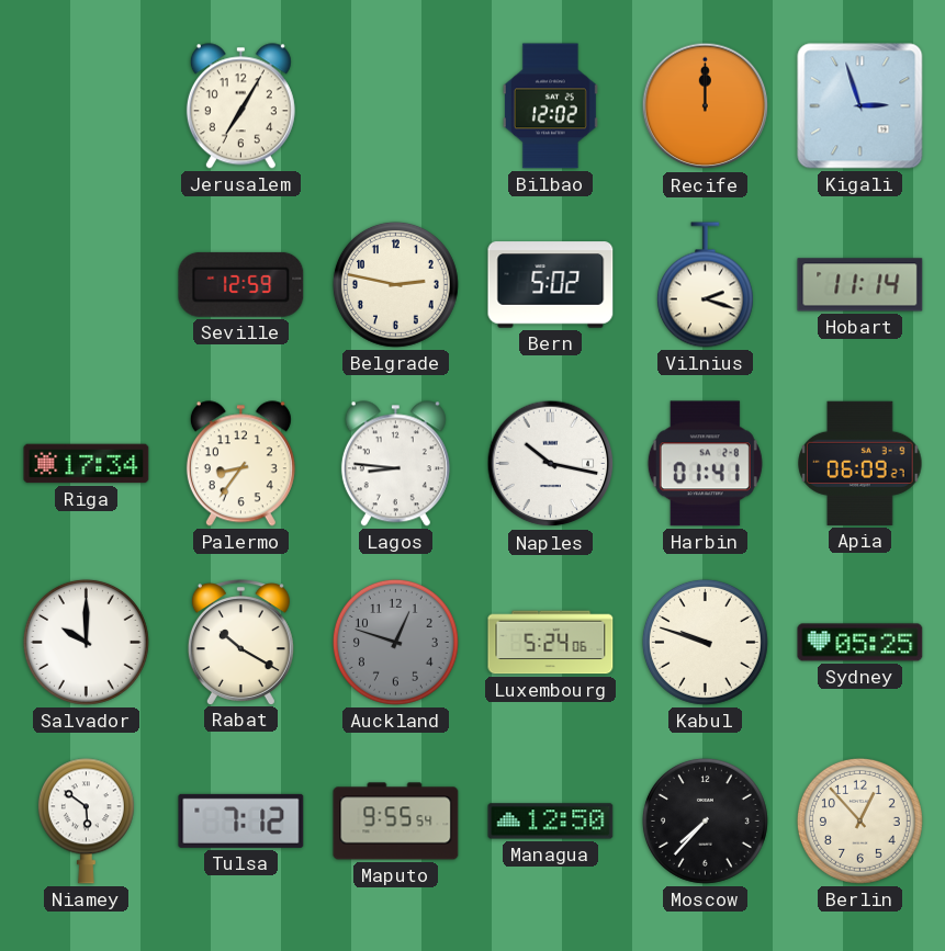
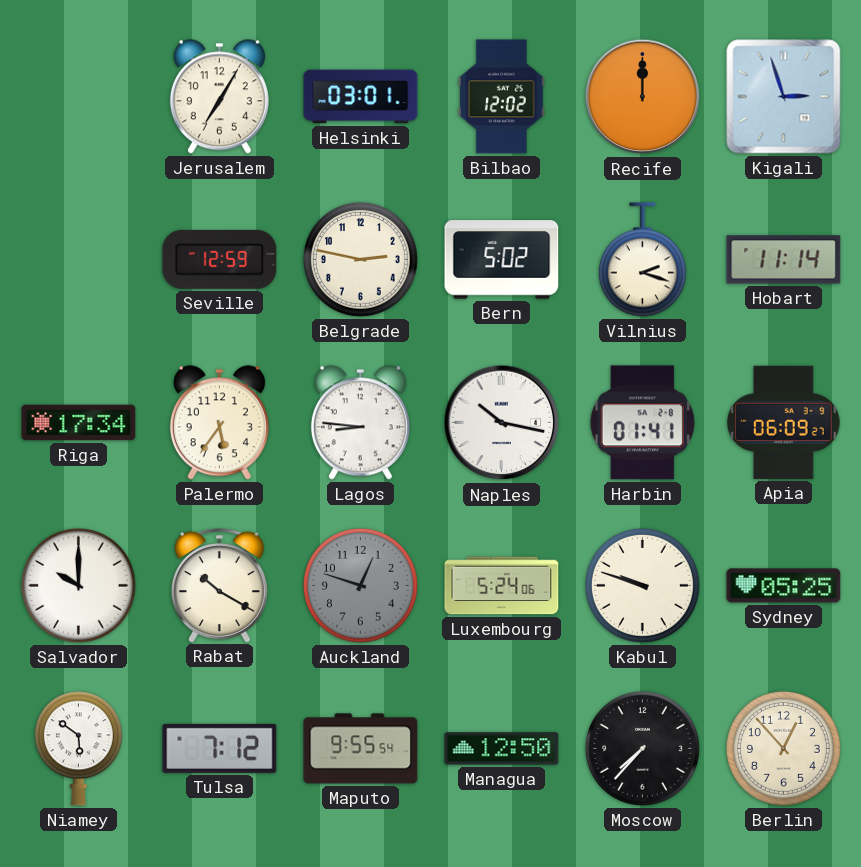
Helsinki: none -> 03:01 (361, 97)
Palermo: 8:36 -> 5:36 (219, 423)
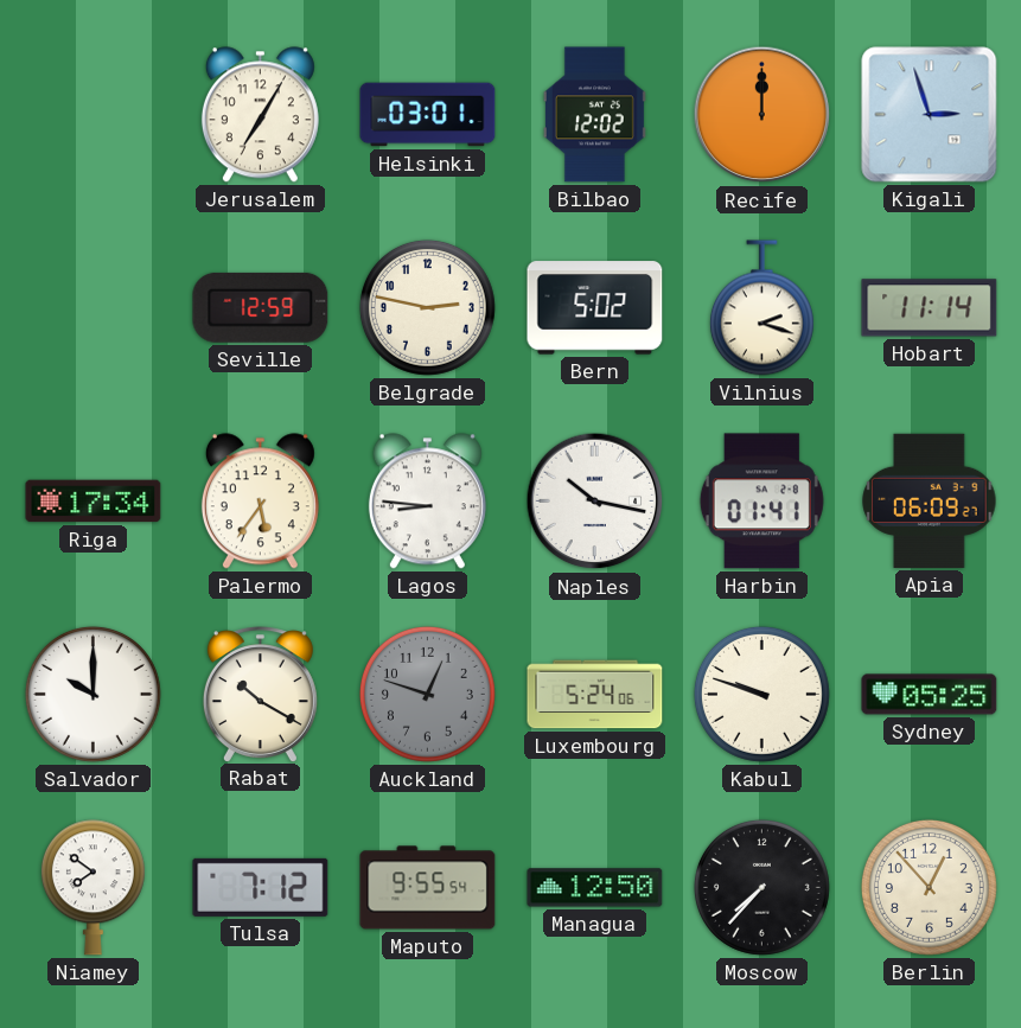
Niamey: 5:51 -> 7:51 (92, 888)
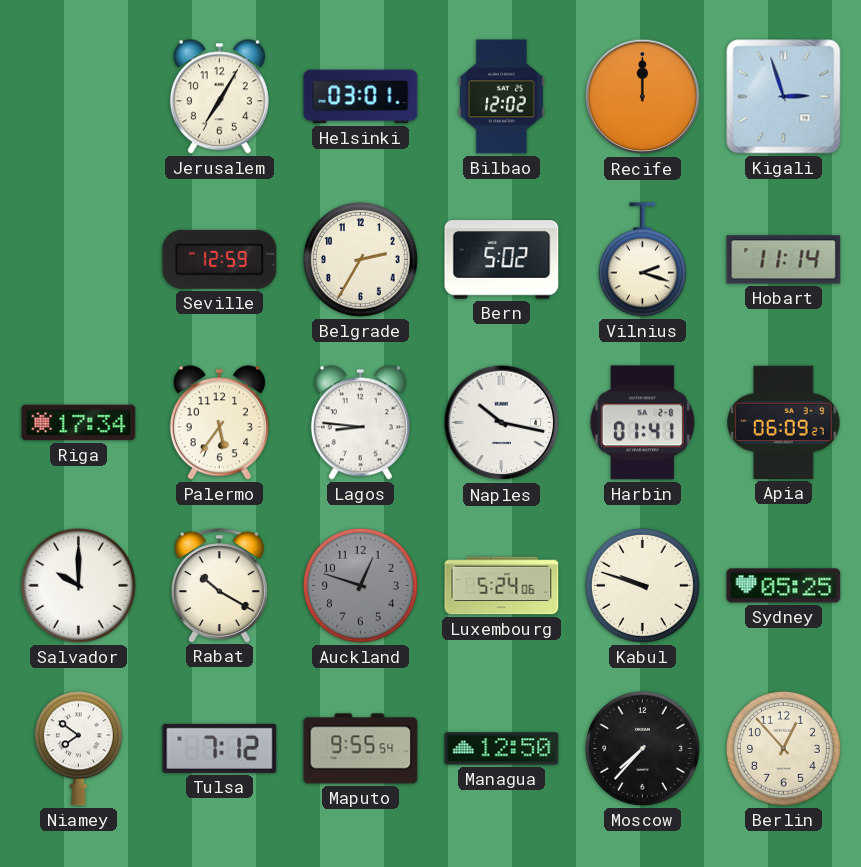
Belgrade: 2:47 -> 2:35 (360, 259)
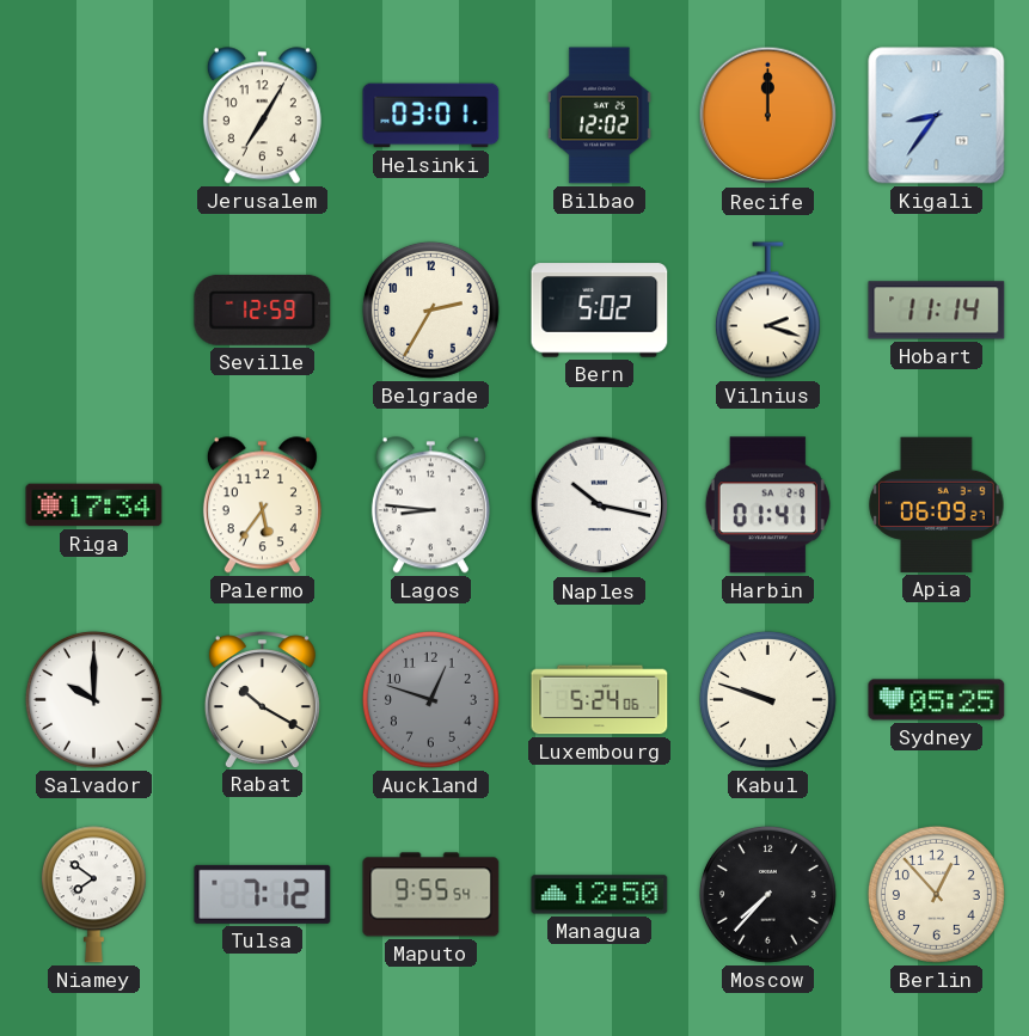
Kigali: 2:57 -> 8:36 (937, 116)
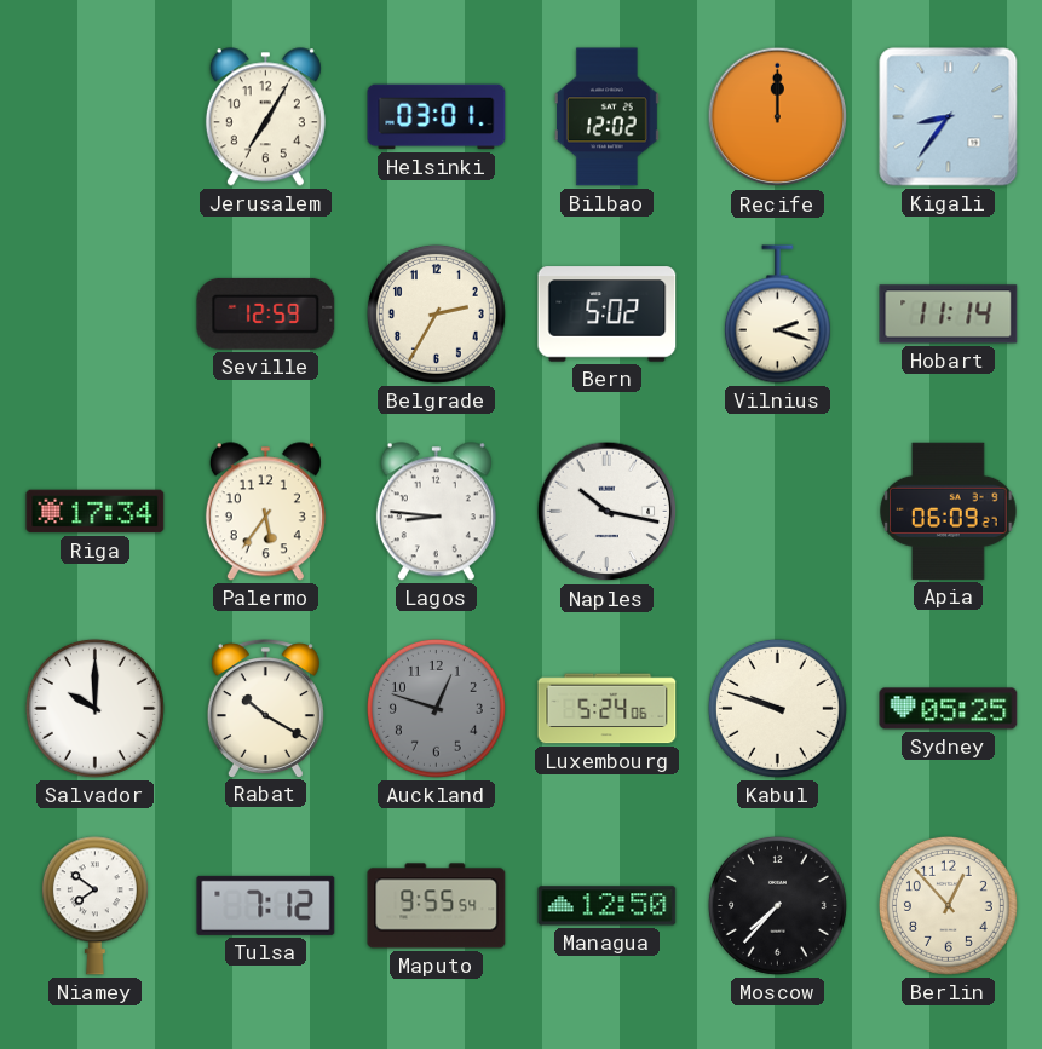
Harbin: 01:41 -> none (767, 505)
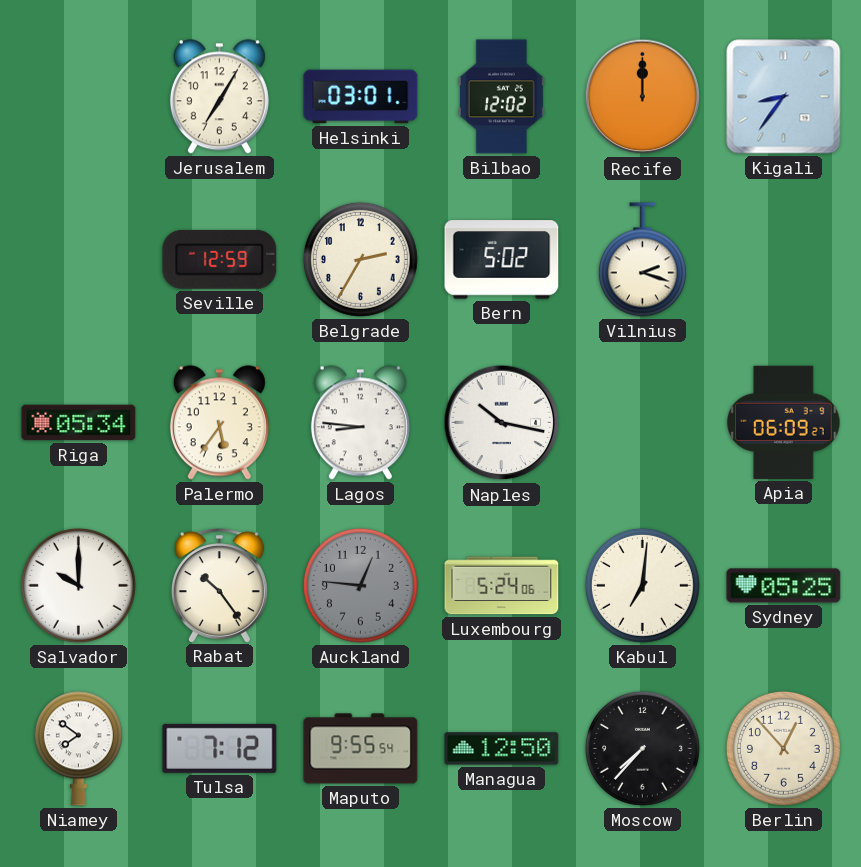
Hobart: 11:14 -> none (949, 315)
Riga: 17:34 -> 05:34 (79, 423)
Rabat: 10:20 -> 10:24 (219, 585)
Auckland: 12:48 -> 12:46 (360, 585)
Kabul: 9:48 -> 7:01 (642, 585)
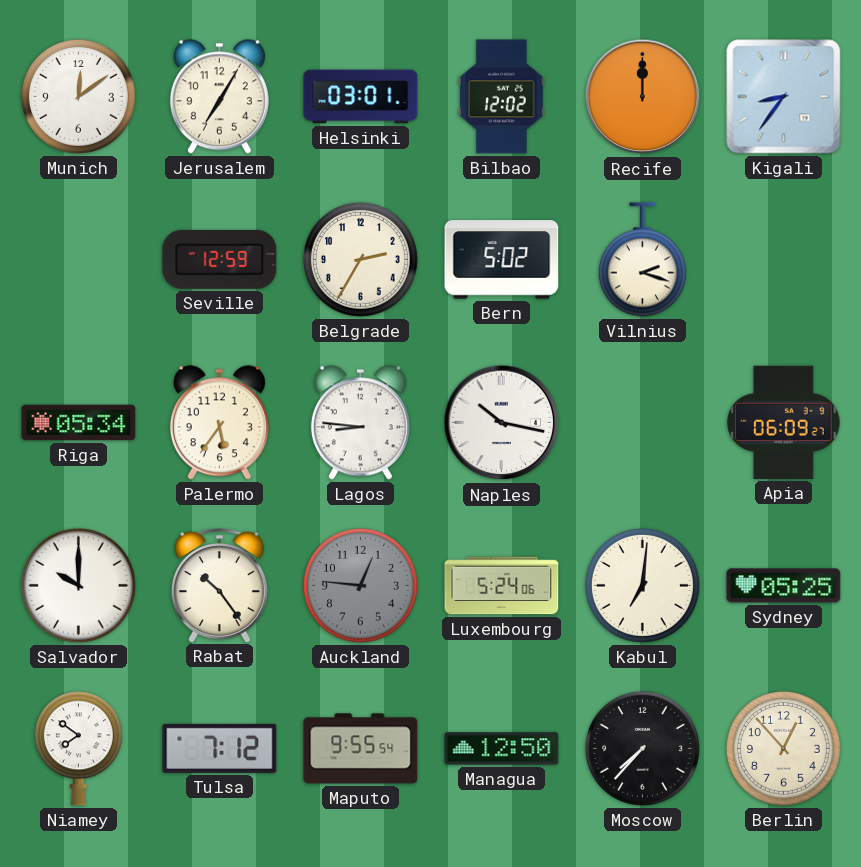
Munich: none -> 12:09 (78, 96)
